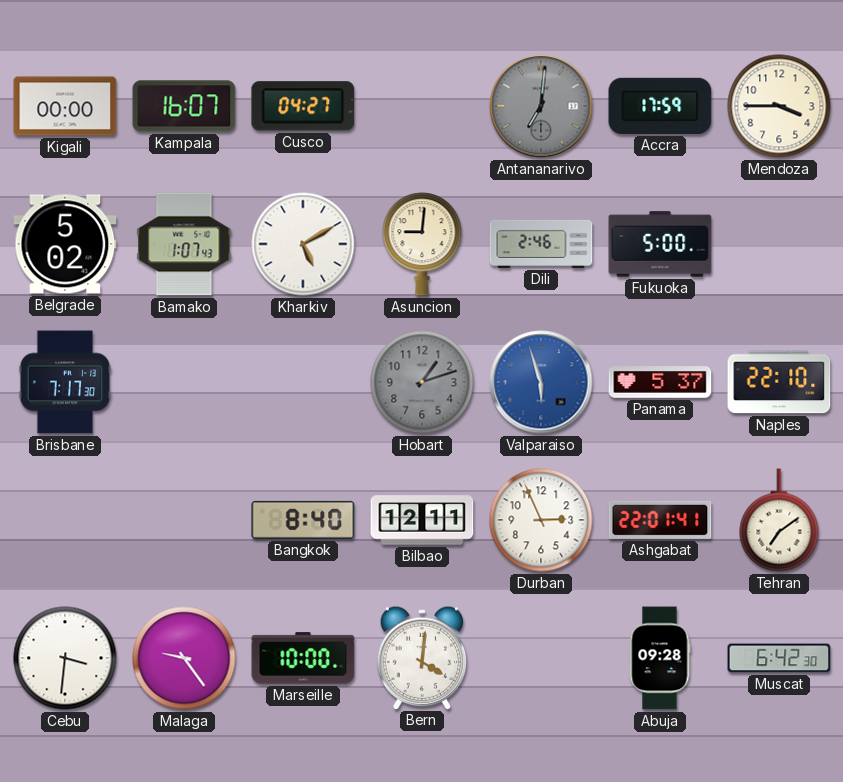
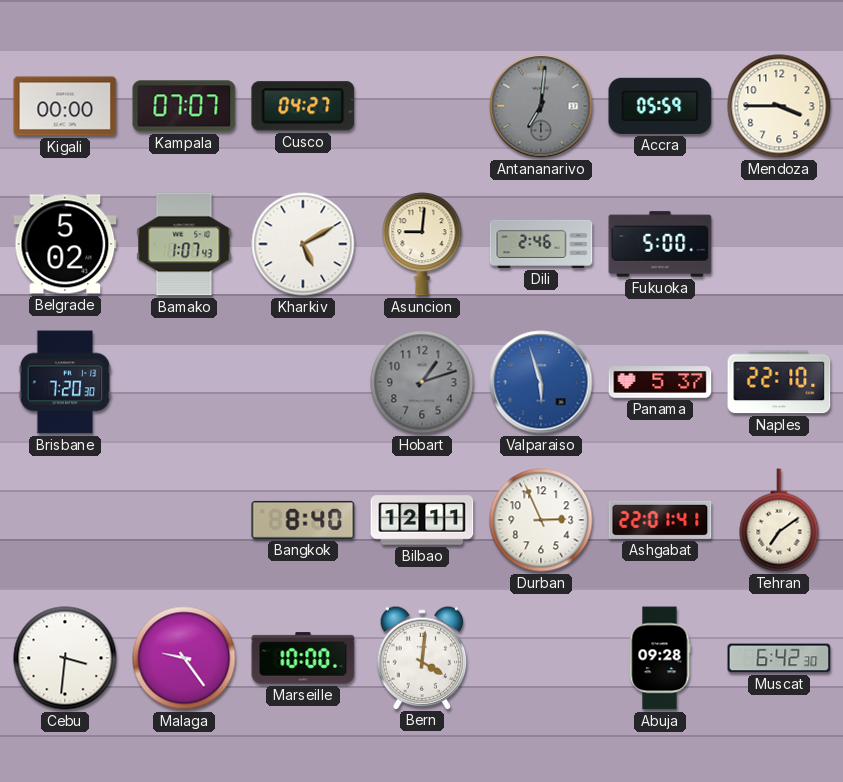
Kampala: 16:07 -> 07:07 (184, 106)
Accra: 17:59 -> 05:59 (660, 106)
Brisbane: 7:17 -> 7:20 (65, 382)
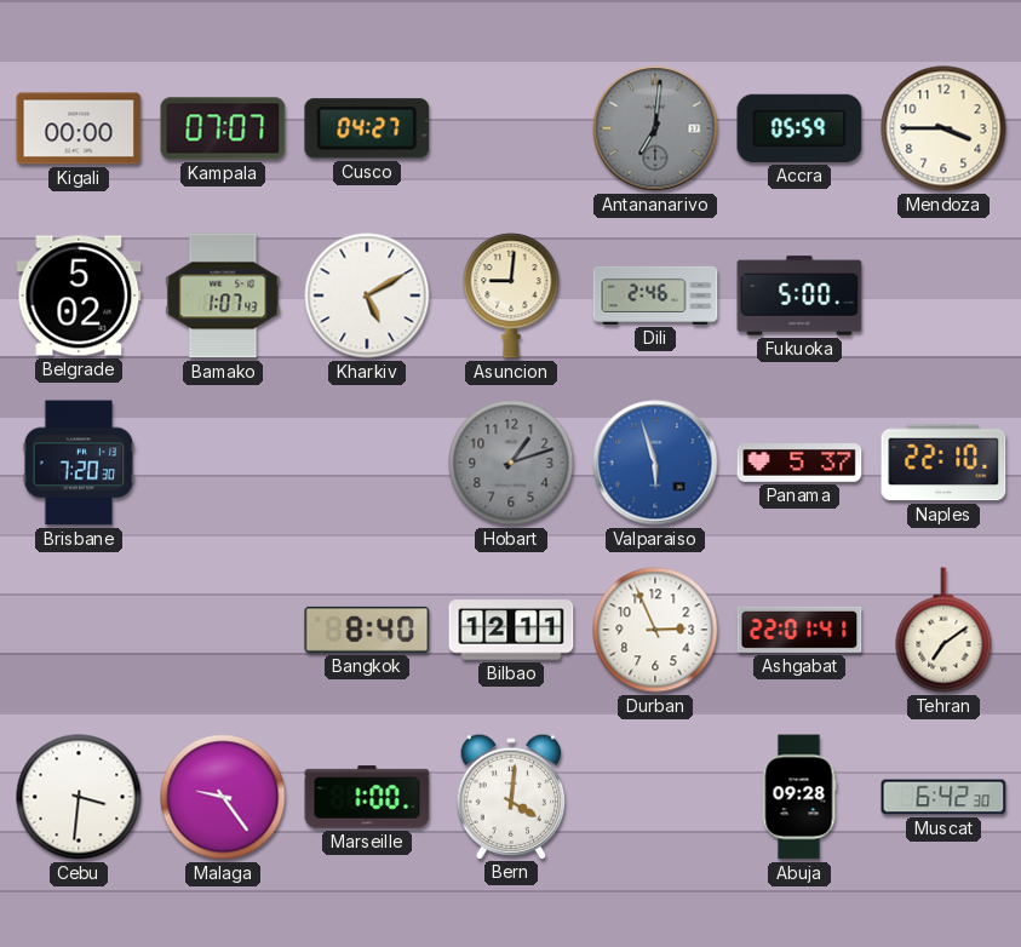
Marseille: 10:00 -> 1:00 (367, 797)
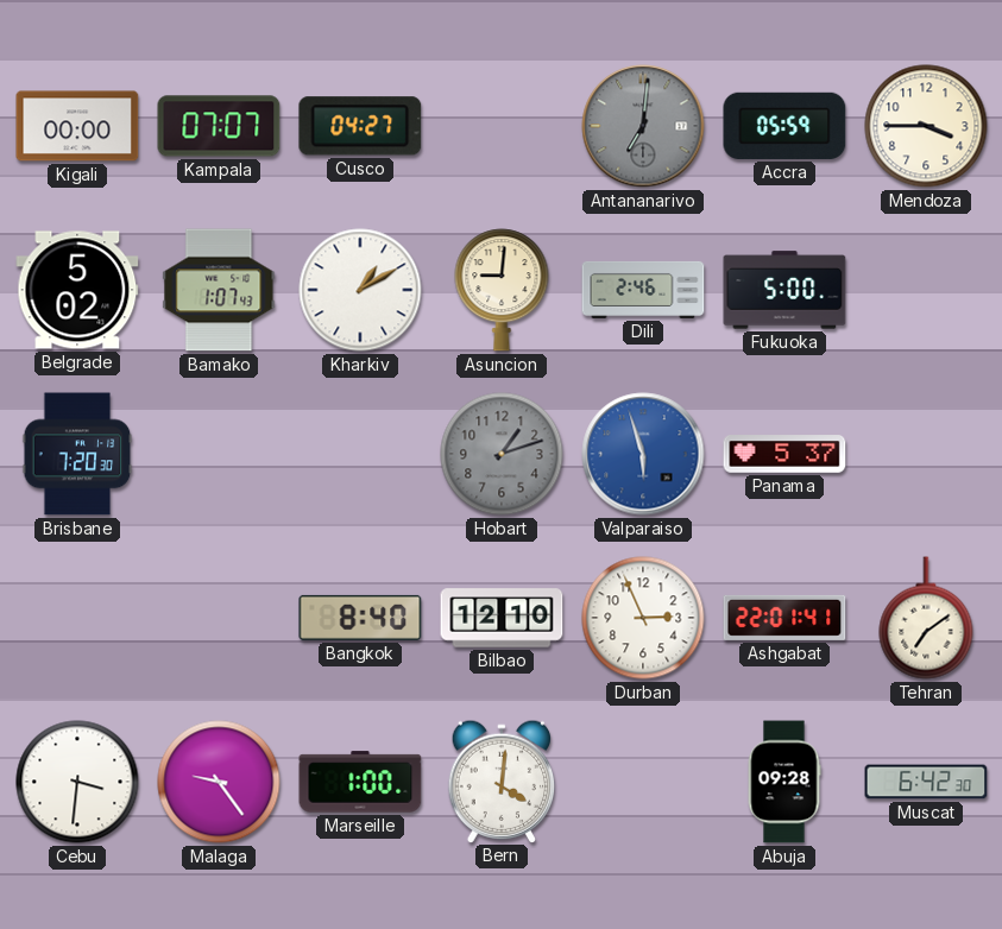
Kharkiv: 5:10 -> 1:10 (360, 290)
Naples: 22:10 -> none (943, 463)
Bilbao: 12:11 -> 12:10 (502, 618)
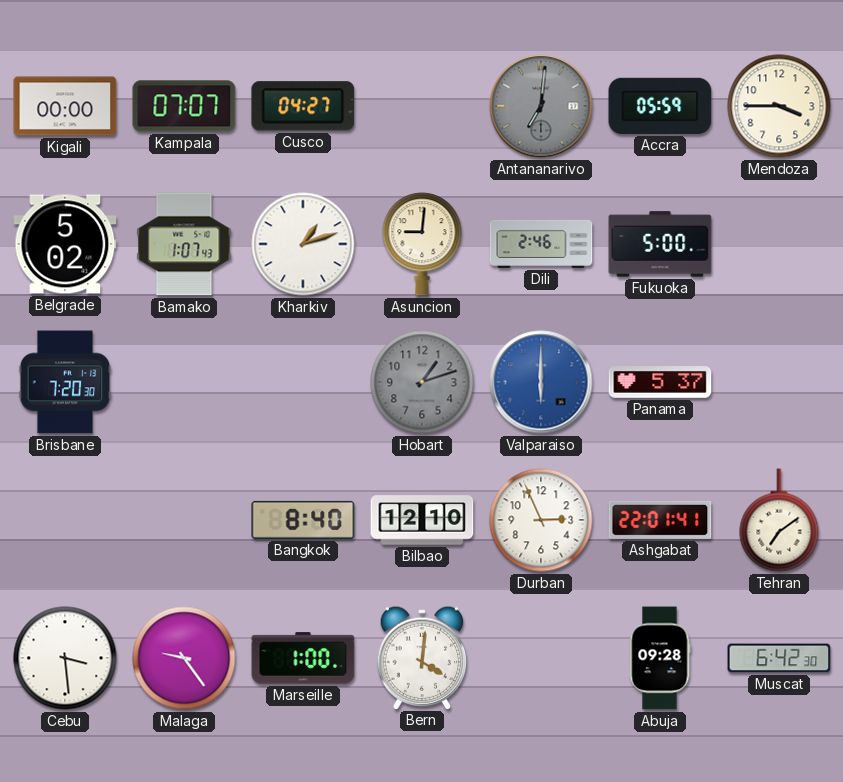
Kharkiv: 1:10 -> 1:12 (303, 244)
Valparaiso: 5:57 -> 6:00 (541, 382)
Cebu: 3:31 -> 3:29 (65, 658)
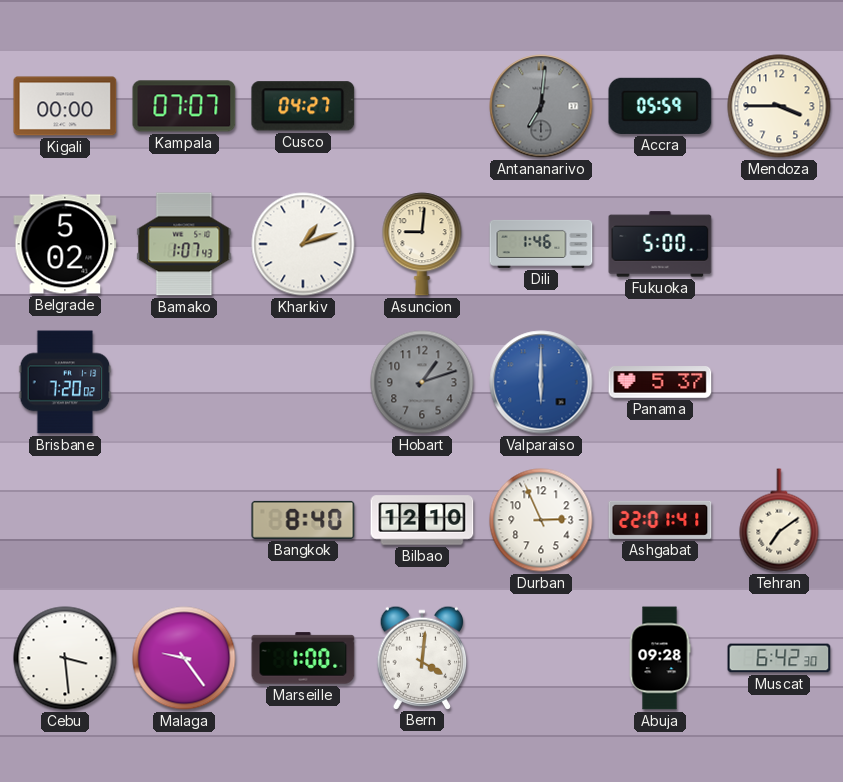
Dili: 2:46 -> 1:46 (541, 244)
Brisbane: 7:20:30 -> 7:20:02 (65, 382)
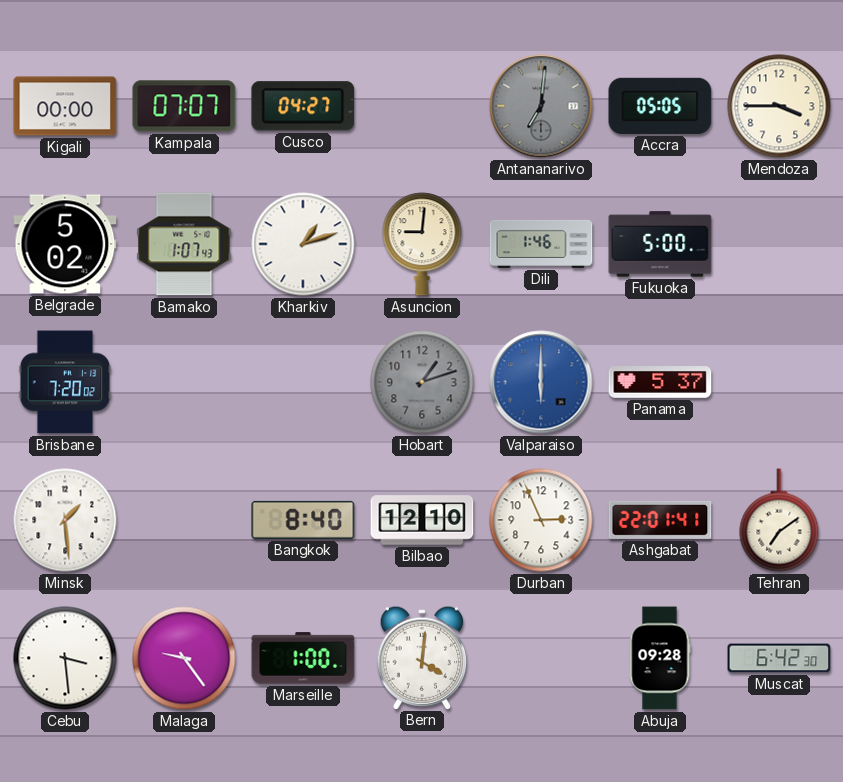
Accra: 05:59 -> 05:05 (660, 106)
Minsk: none -> 1:29 (65, 520)
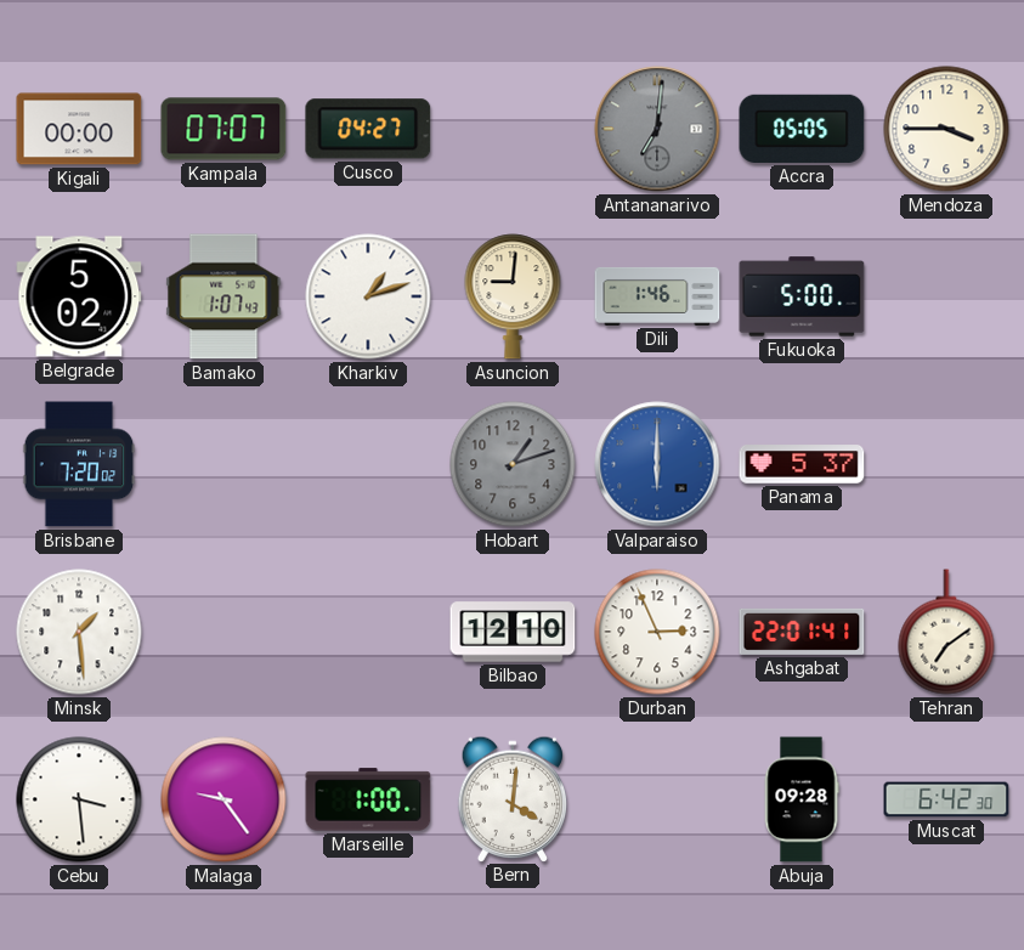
Bangkok: 8:40 -> none (303, 520)
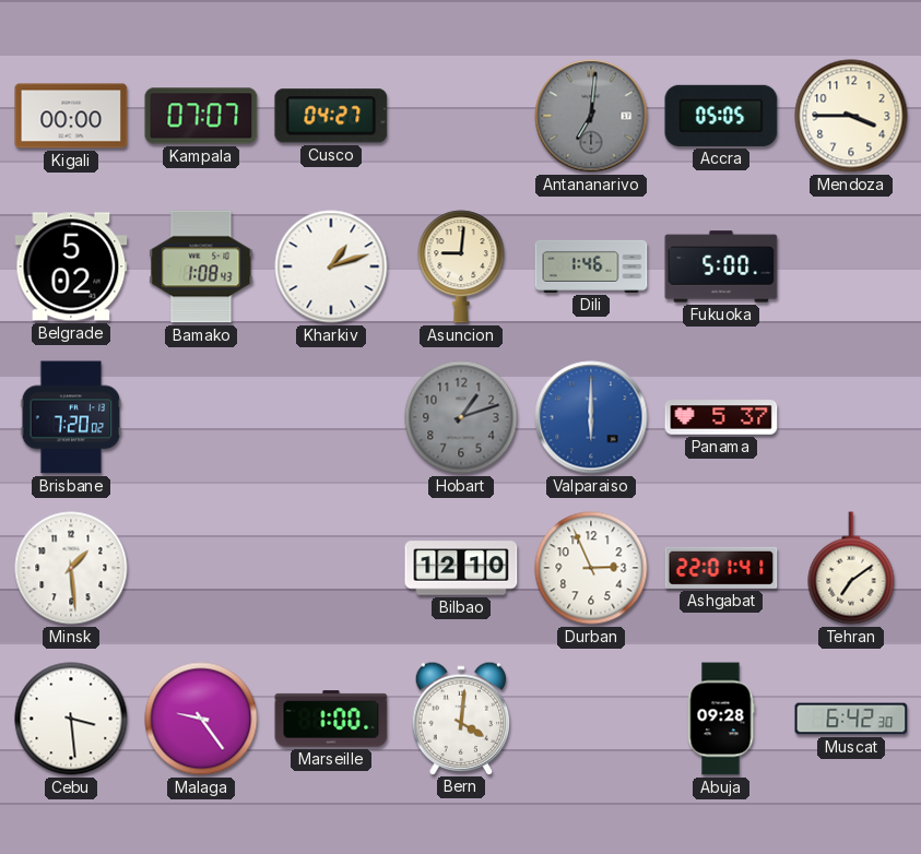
Bamako: 1:07 -> 1:08 (201, 266)
